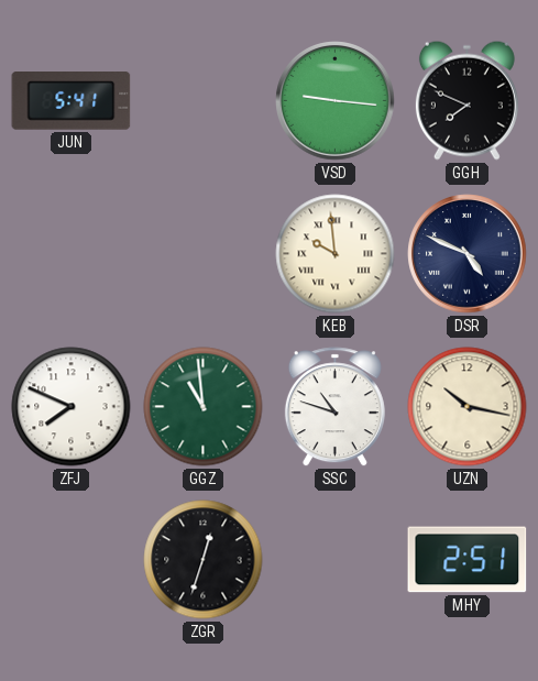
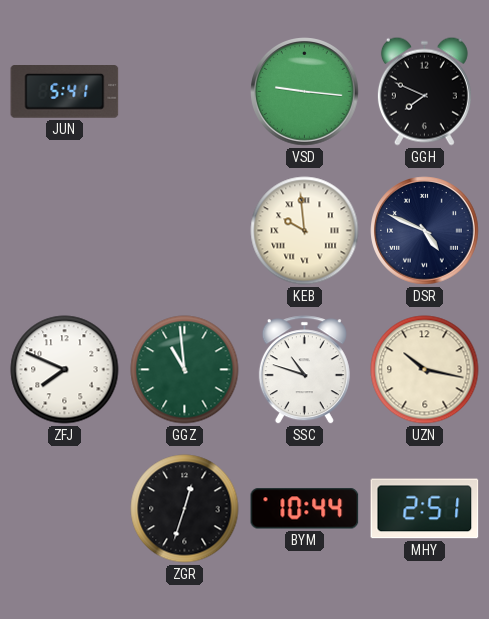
BYM: none -> 10:44 (305, 509)
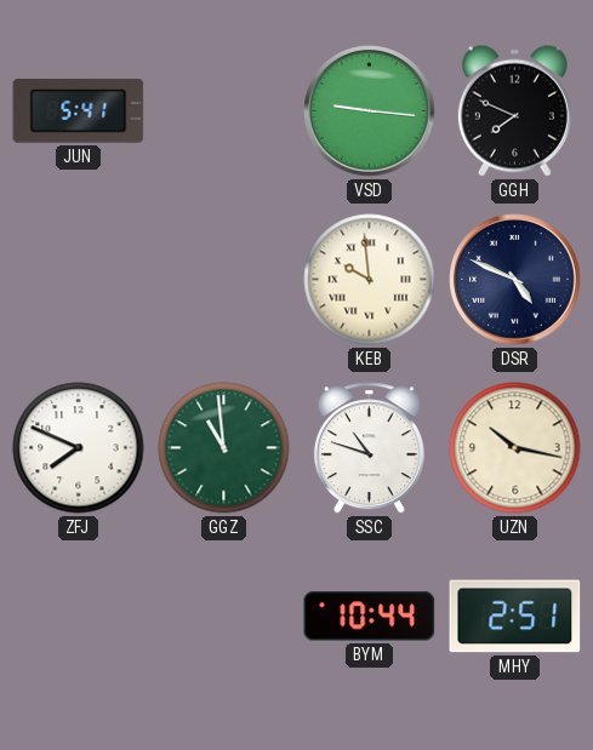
ZGR: 12:33 -> none (185, 509)
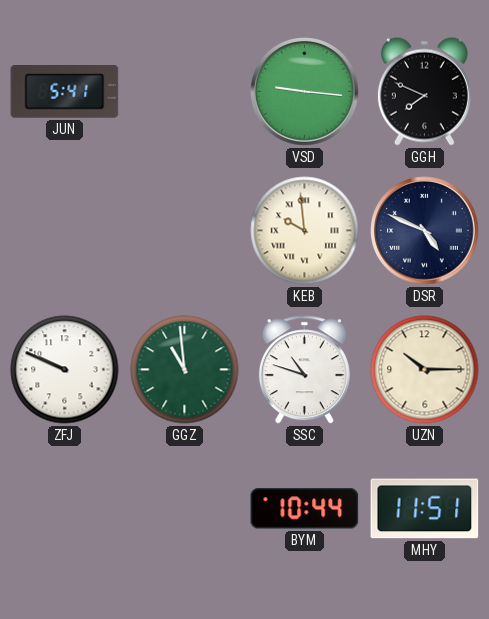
ZFJ: 7:49 -> 9:49 (65, 370)
UZN: 10:17 -> 10:15 (425, 370)
MHY: 2:51 -> 11:51 (425, 509)
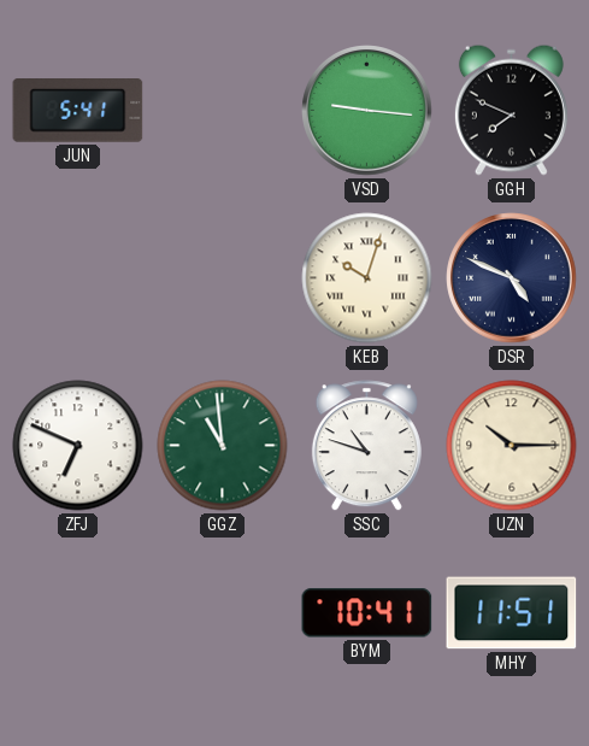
KEB: 9:59 -> 10:03 (367, 278)
ZFJ: 9:49 -> 6:49 (78, 446)
BYM: 10:44 -> 10:41 (367, 613)
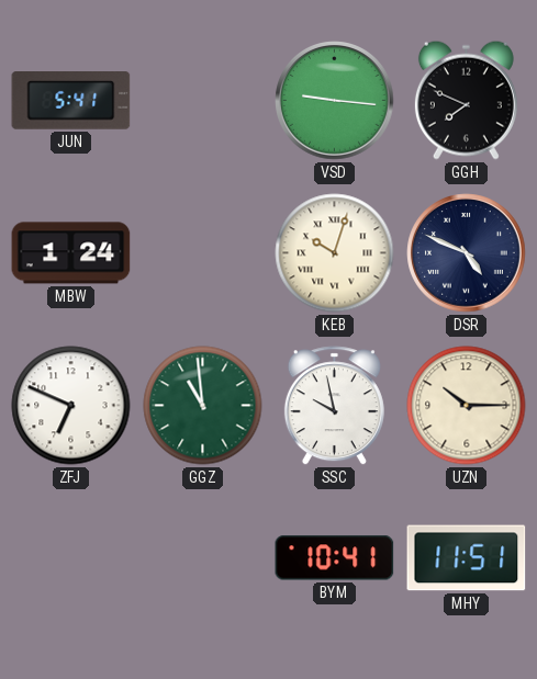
MBW: none -> 1:24 (71, 253)
SSC: 10:48 -> 9:58 (334, 406)
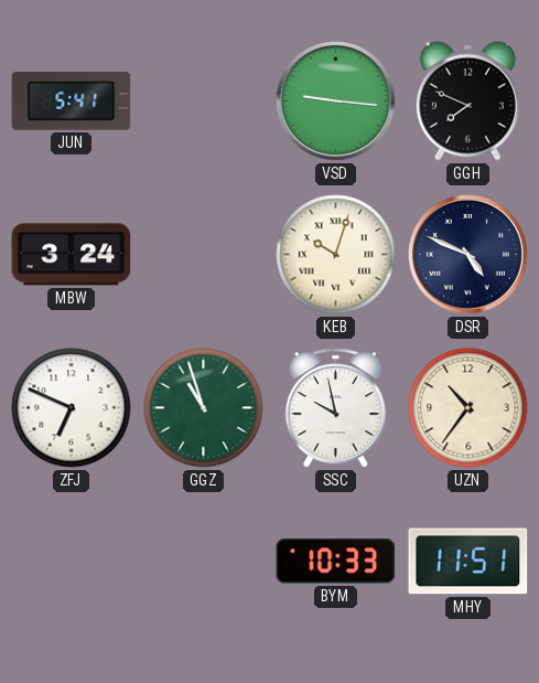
MBW: 1:24 -> 3:24 (72, 255)
GGZ: 10:59 -> 10:57 (204, 408)
UZN: 10:15 -> 10:36 (468, 408)
BYM: 10:41 -> 10:33 (336, 562)
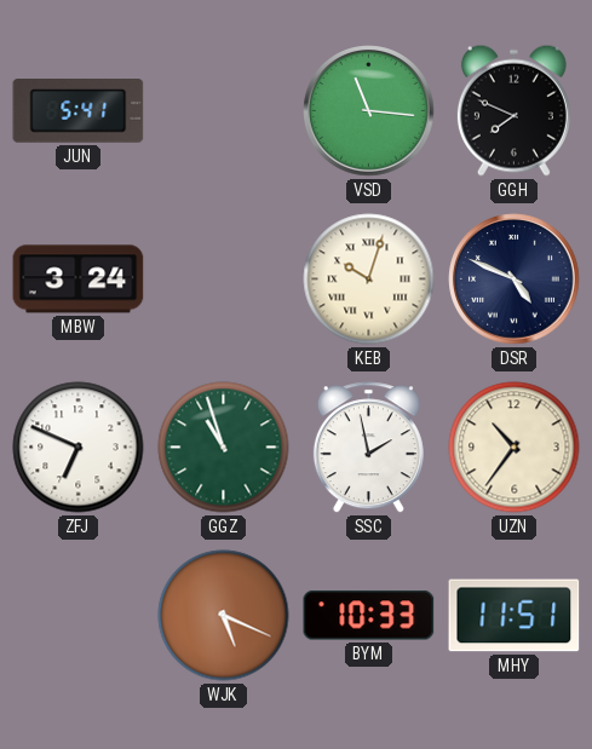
VSD: 9:16 -> 11:16 (369, 111)
SSC: 9:58 -> 1:58 (368, 448)
WJK: none -> 5:19 (224, 616)
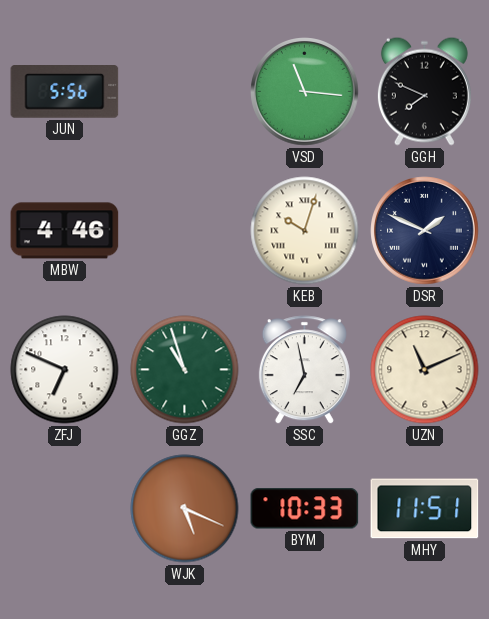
JUN: 5:41 -> 5:56 (65, 92)
MBW: 3:24 -> 4:46 (65, 231)
DSR: 4:49 -> 1:49 (425, 231)
SSC: 1:58 -> 6:58 (304, 370)
UZN: 10:36 -> 11:11 (425, 370)
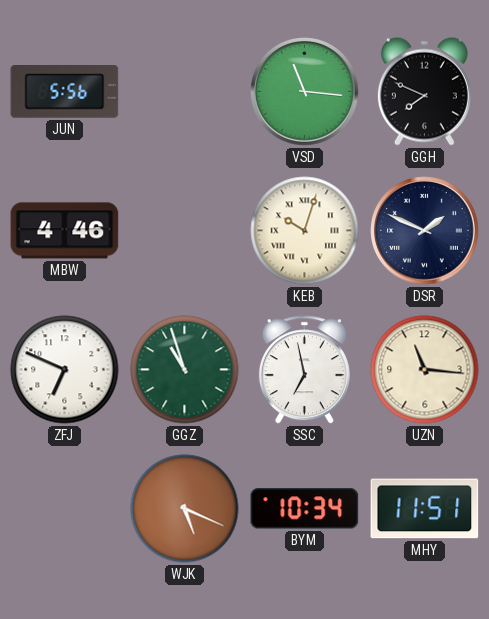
UZN: 11:11 -> 11:16 (425, 370)
BYM: 10:33 -> 10:34 (305, 509)
